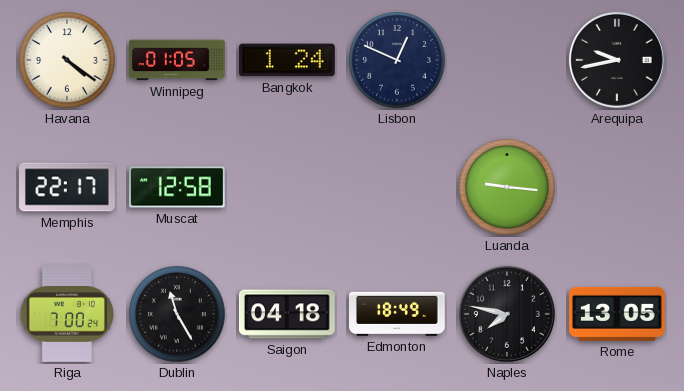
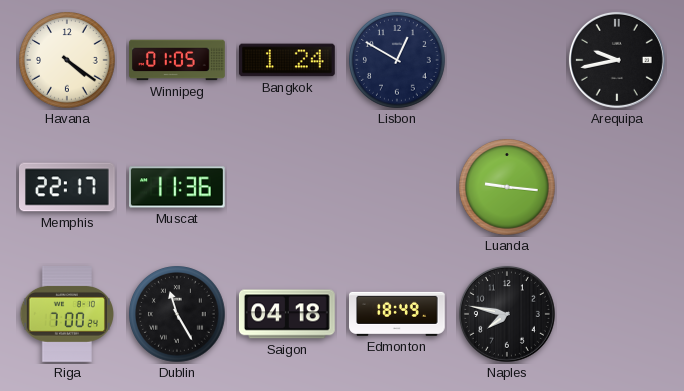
Lisbon: 12:49 -> 12:50 (397, 60)
Muscat: 12:58 -> 11:36 (178, 187)
Rome: 13:05 -> none (618, 314)
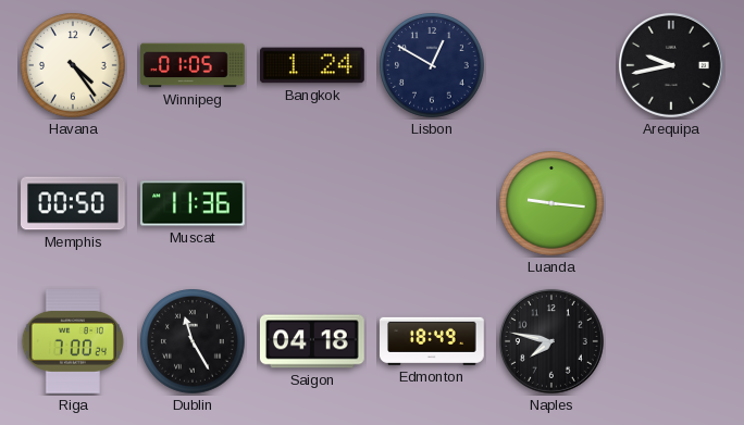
Havana: 4:21 -> 4:24 (73, 65)
Memphis: 22:17 -> 00:50 (74, 203)
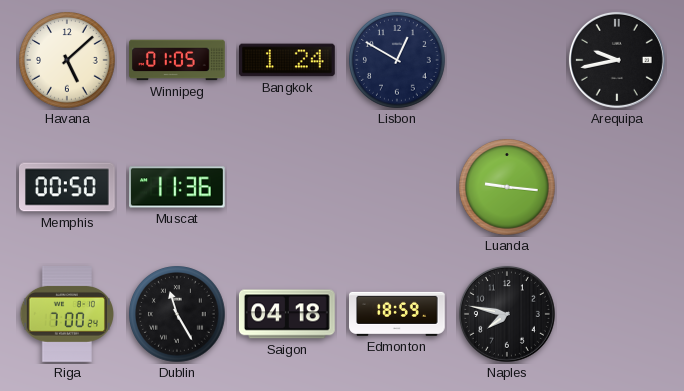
Havana: 4:24 -> 5:08 (67, 60)
Edmonton: 18:49 -> 18:59 (398, 314)
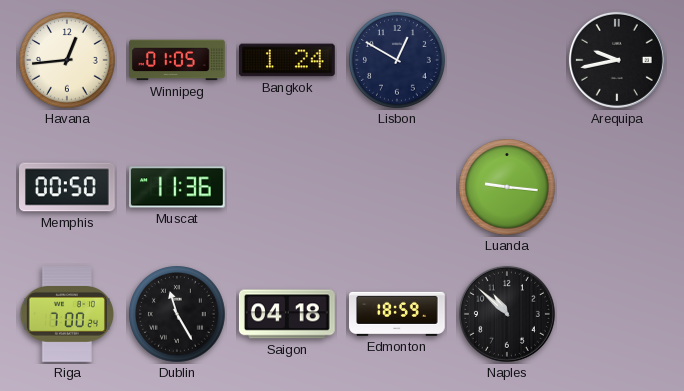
Havana: 5:08 -> 12:44 (67, 60)
Naples: 7:47 -> 10:52 (507, 314)
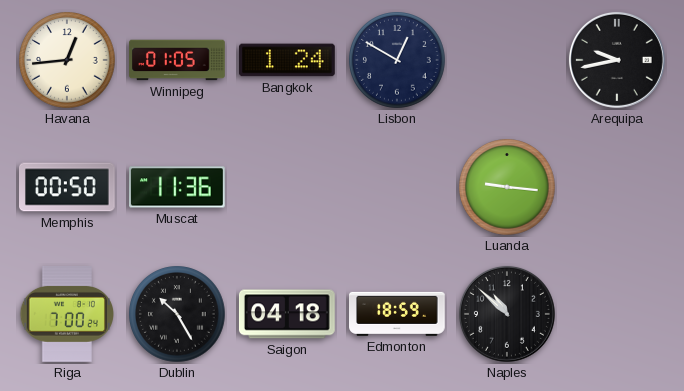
Dublin: 11:25 -> 10:25 (177, 314)
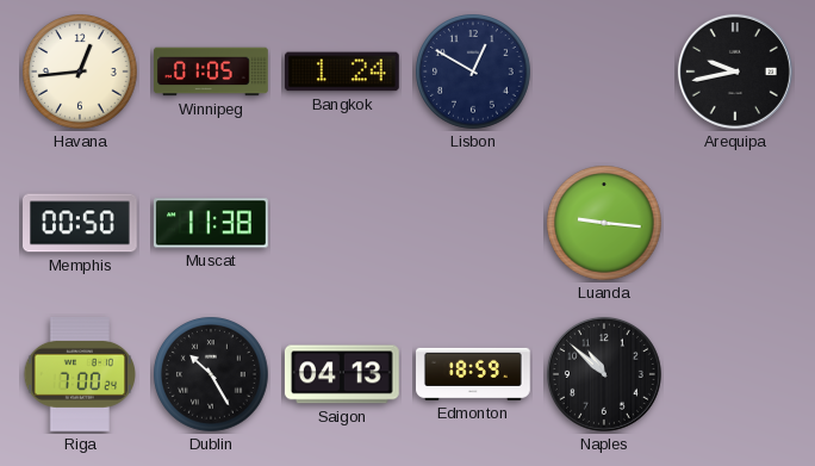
Muscat: 11:36 -> 11:38 (212, 223)
Saigon: 04:18 -> 04:13 (342, 374)
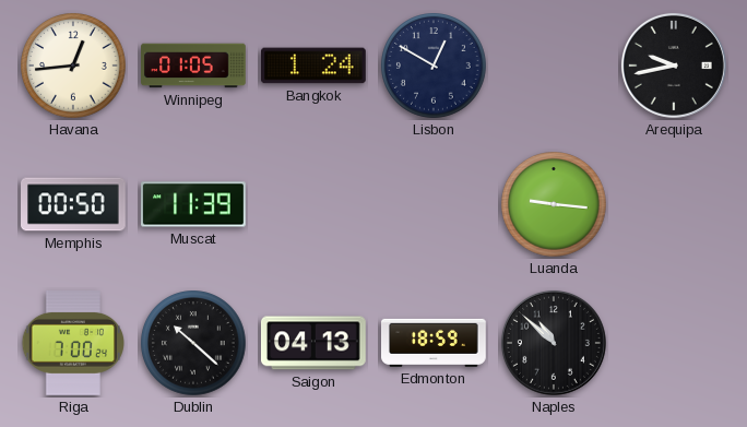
Muscat: 11:38 -> 11:39 (194, 204)
Dublin: 10:25 -> 10:22 (193, 343)
